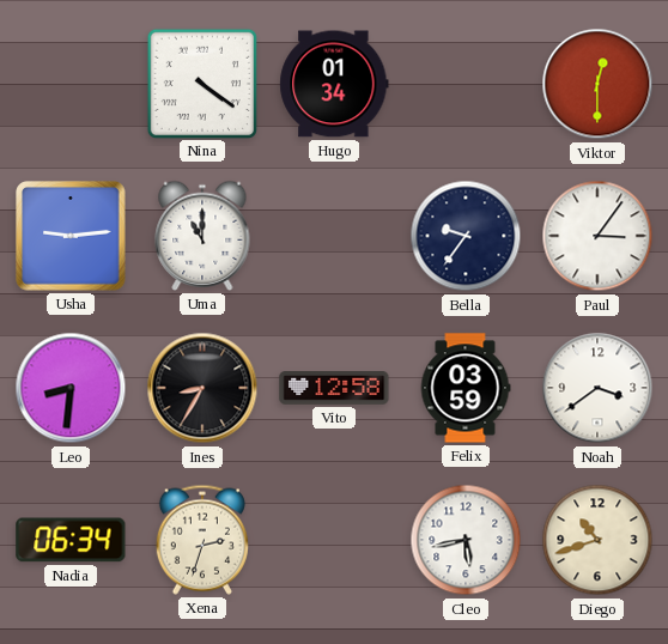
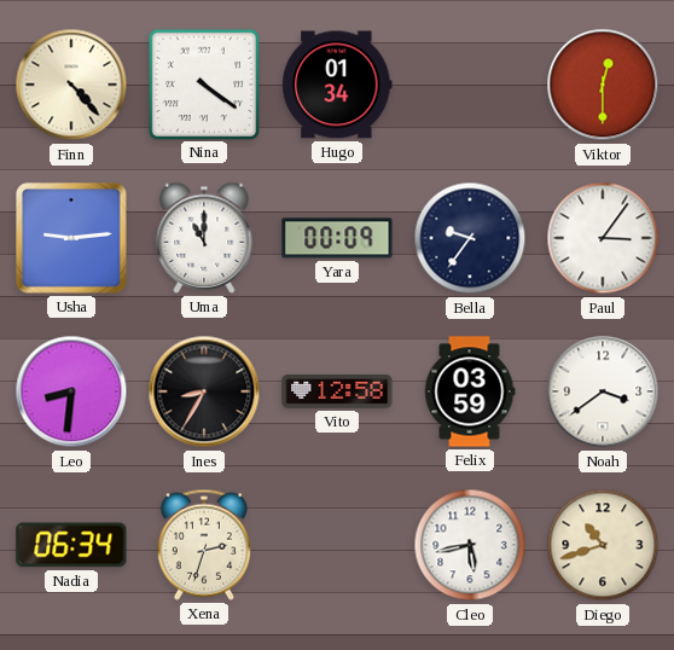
Finn: none -> 4:23 (71, 85)
Yara: none -> 00:09 (337, 238)
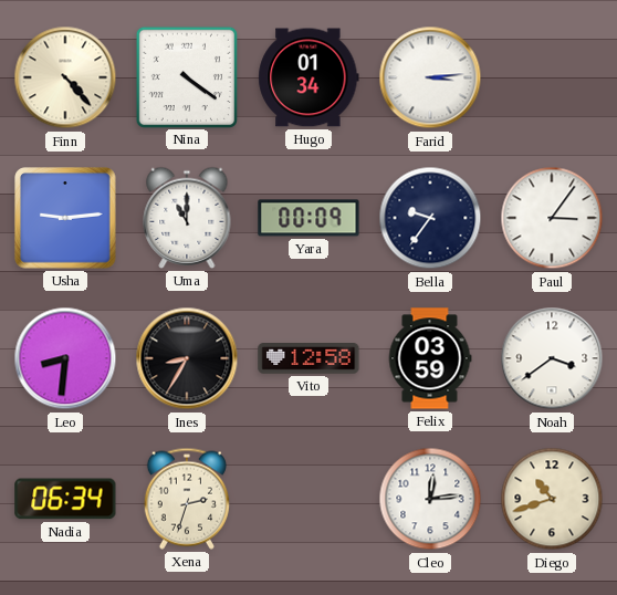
Farid: none -> 3:14 (430, 77)
Viktor: 12:30 -> none (603, 85)
Cleo: 5:43 -> 12:14 (430, 499)
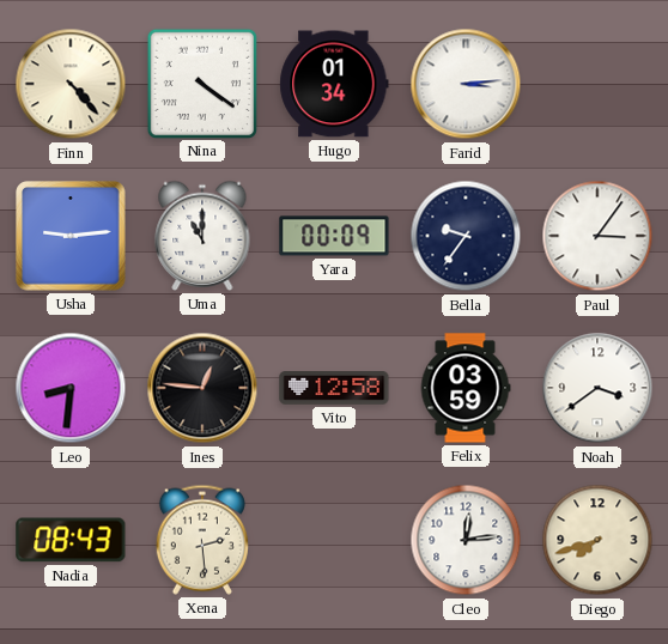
Ines: 8:35 -> 12:46 (202, 388)
Nadia: 06:34 -> 08:43 (71, 540)
Xena: 2:33 -> 2:29 (202, 540)
Diego: 10:42 -> 7:42 (597, 540)
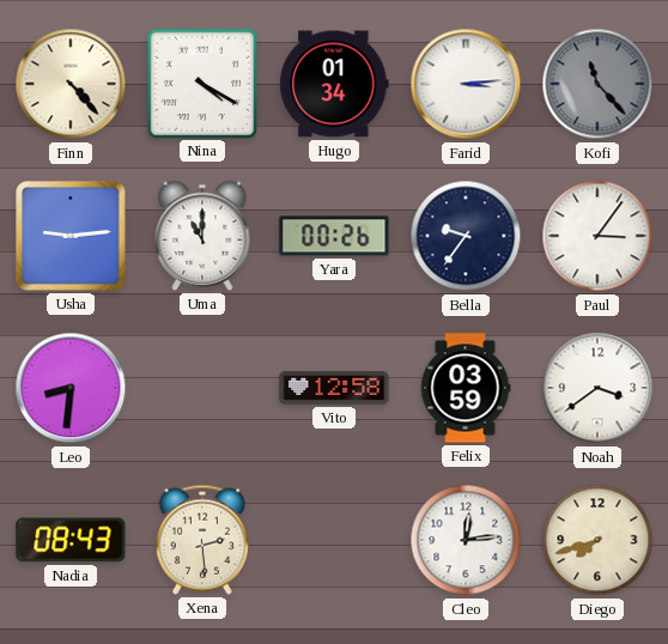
Nina: 4:21 -> 4:20 (201, 83)
Kofi: none -> 11:23 (597, 84)
Yara: 00:09 -> 00:26 (334, 236)
Ines: 12:46 -> none (202, 388)
